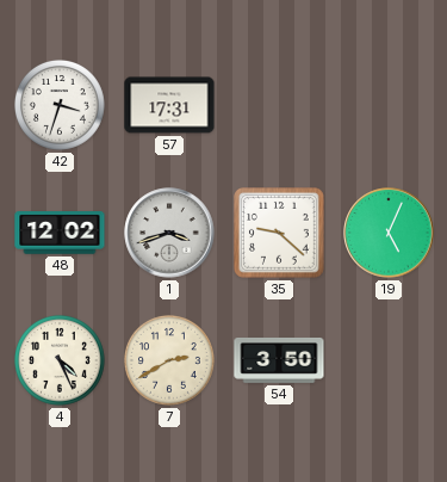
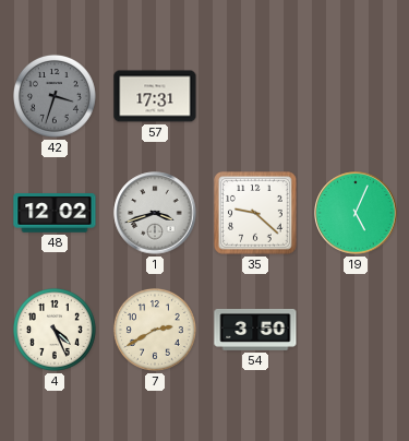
42 dial: white -> grey (55, 96)
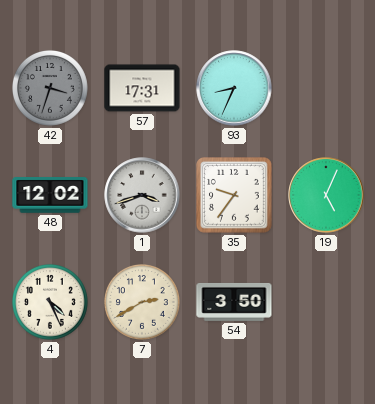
93: none -> 8:34 (234, 88)
35: 9:22 -> 9:36 (235, 196)
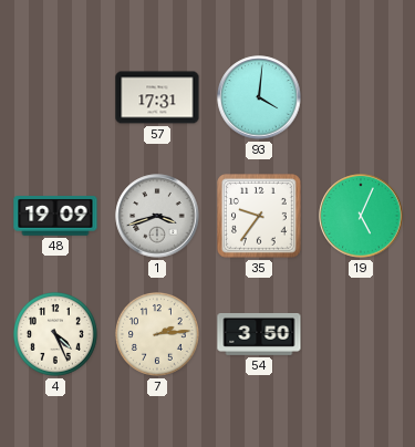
42: 3:33 -> none (50, 88)
93: 8:34 -> 4:01 (259, 97)
48: 12:02 -> 19:09 (55, 216)
7: 2:40 -> 2:14 (157, 334)
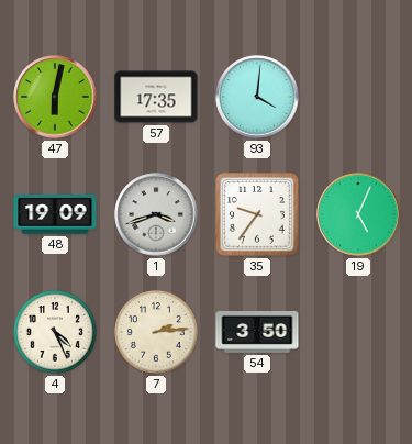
47: none -> 6:02 (55, 97)
57: 17:31 -> 17:35 (156, 97)
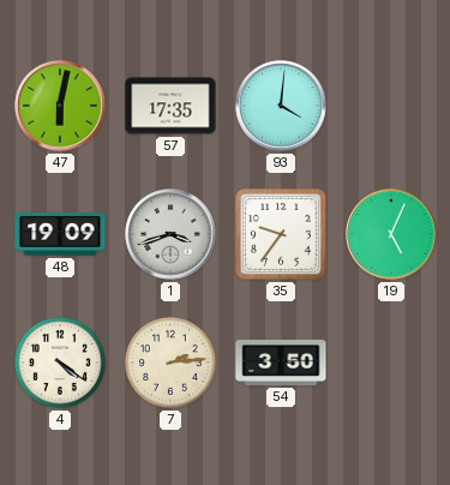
4: 4:26 -> 4:21 (60, 363)
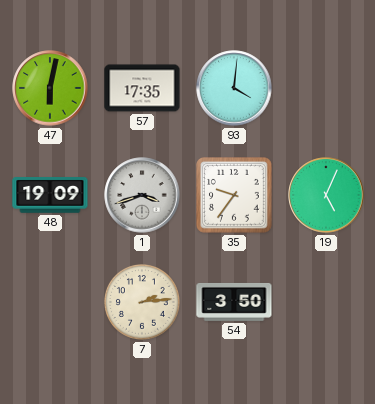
4: 4:21 -> none (60, 363)
